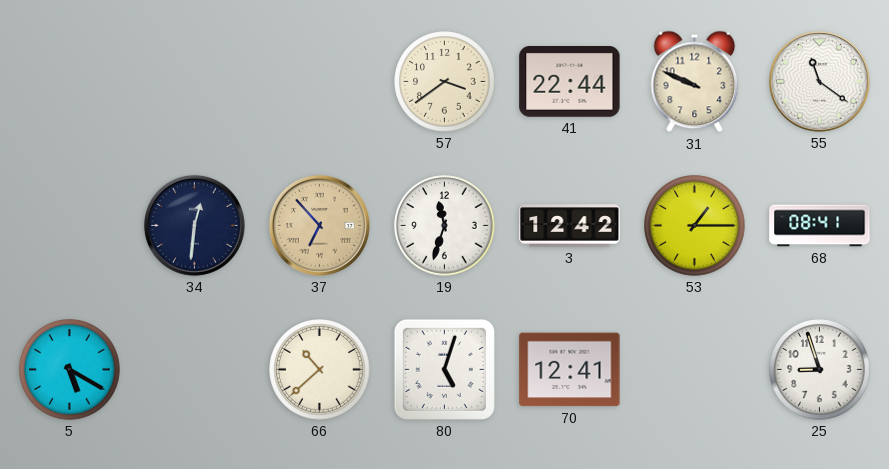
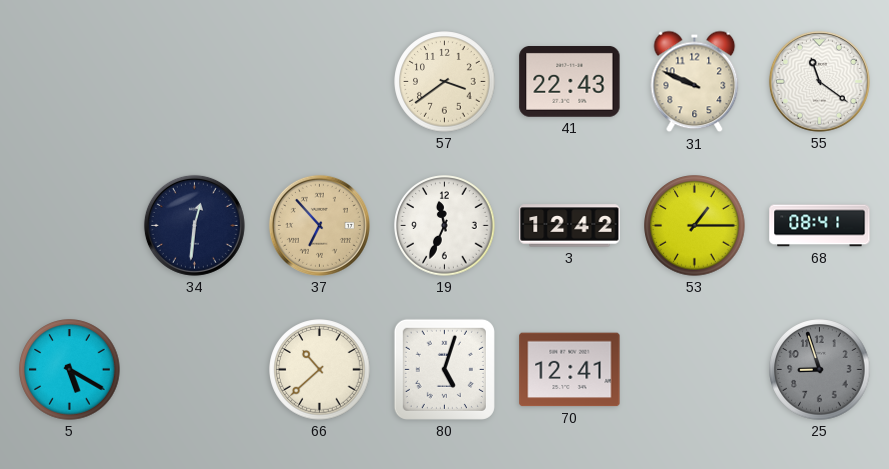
41: 22:44 -> 22:43 (570, 82)
19: 11:33 -> 11:34 (445, 226)
25 dial: white -> grey (820, 370)
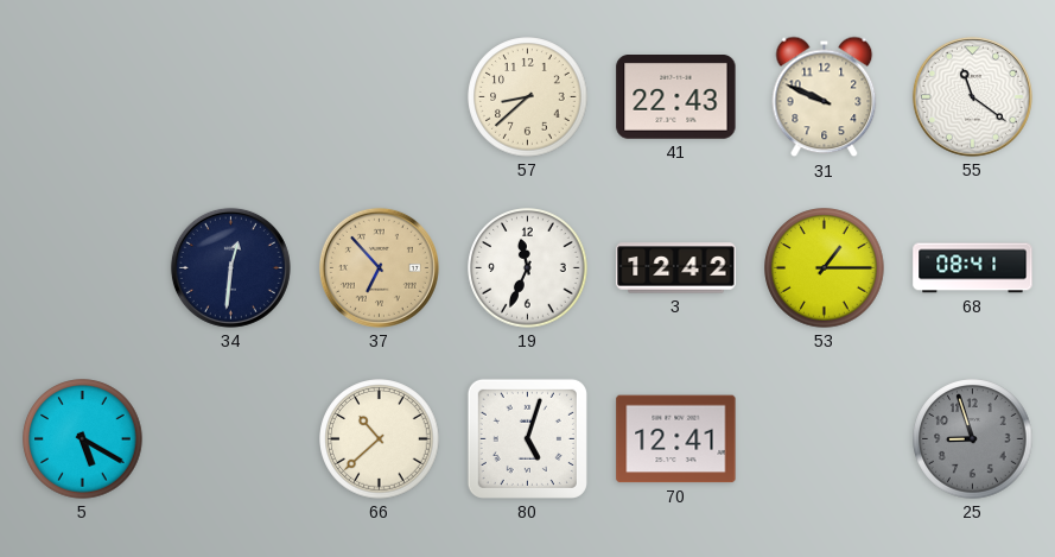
57: 3:39 -> 8:38 (528, 97)
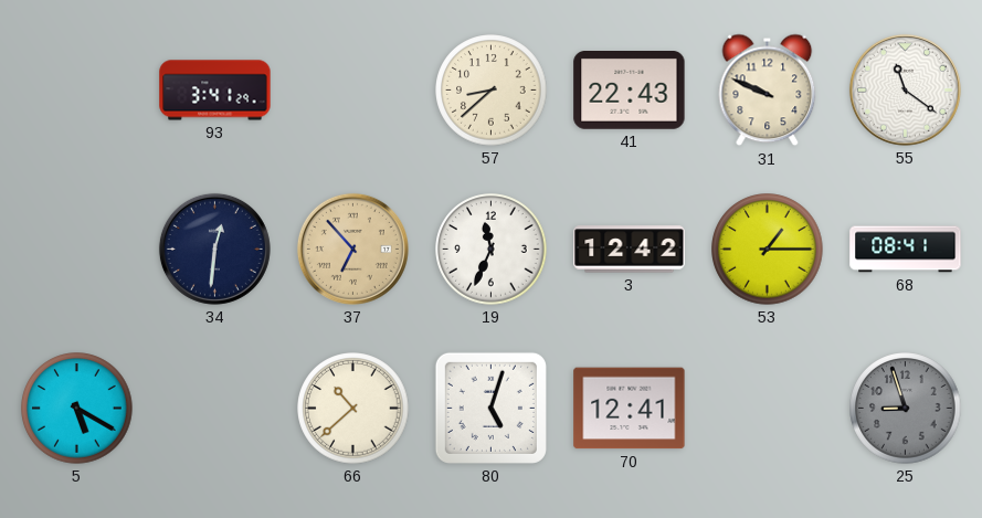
93: none -> 3:41 (215, 91)
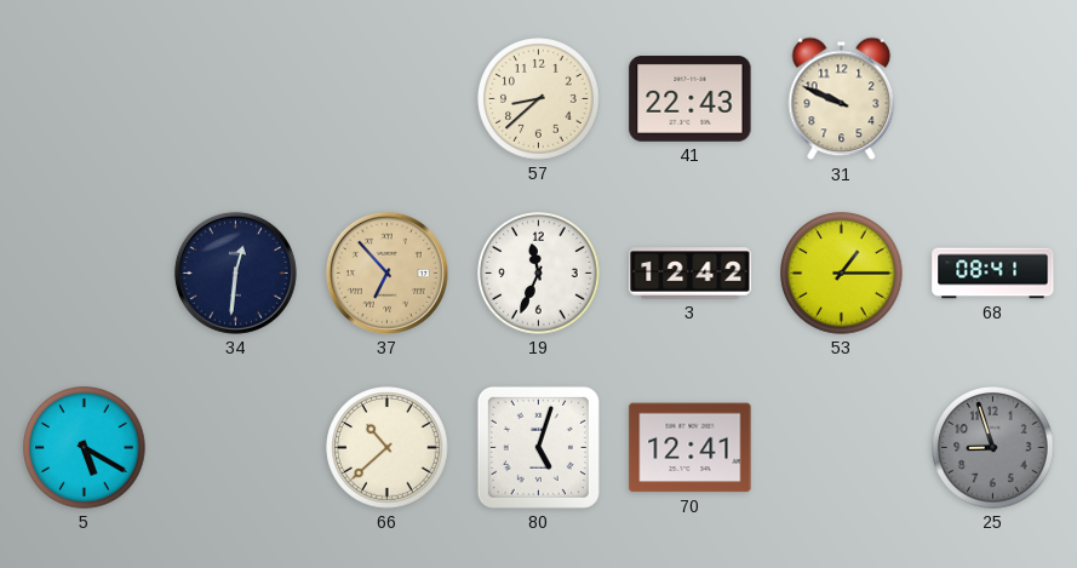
93: 3:41 -> none (215, 91)
55: 11:21 -> none (905, 89)
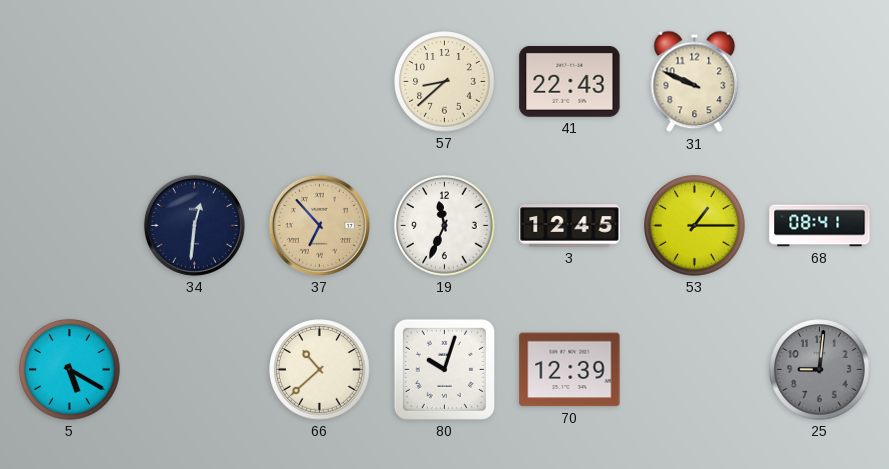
3: 12:42 -> 12:45 (570, 226)
80: 5:03 -> 10:03 (444, 369)
70: 12:41 -> 12:39 (570, 370)
25: 8:57 -> 9:01 (820, 370)
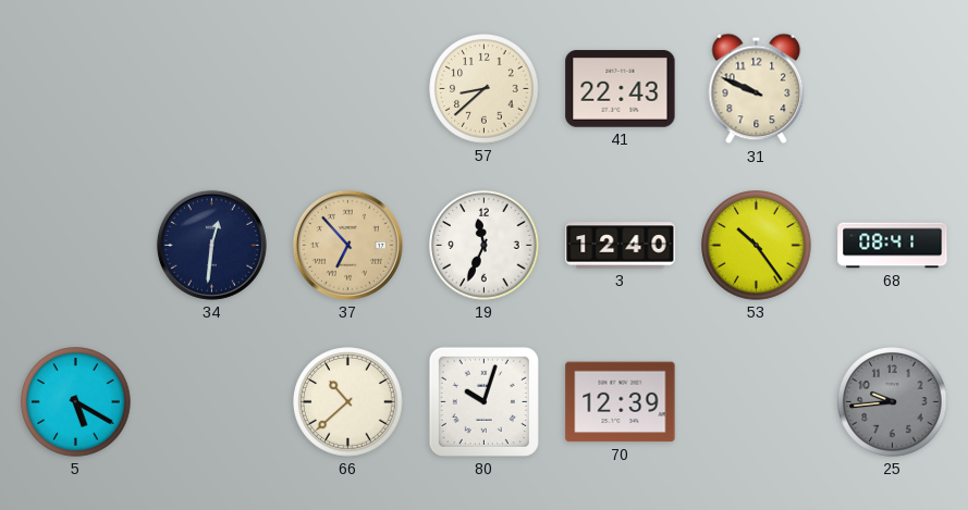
3: 12:45 -> 12:40 (621, 246)
53: 1:15 -> 10:24 (757, 246)
25: 9:01 -> 9:44 (893, 402)
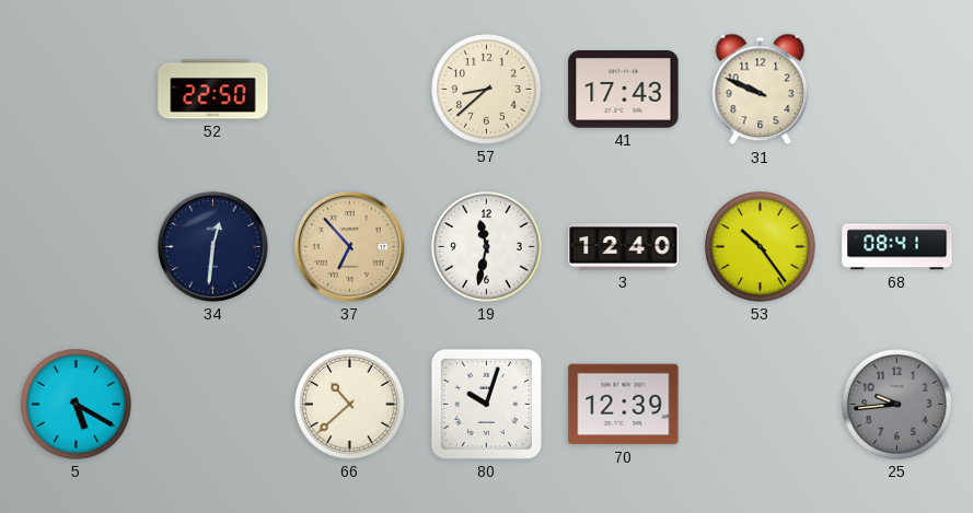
52: none -> 22:50 (213, 90)
41: 22:43 -> 17:43 (624, 90)
19: 11:34 -> 11:32 (487, 247)
